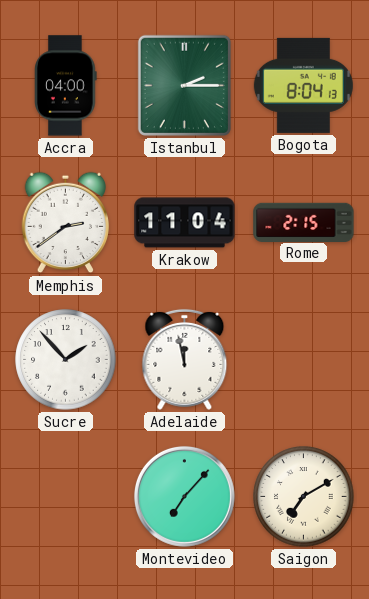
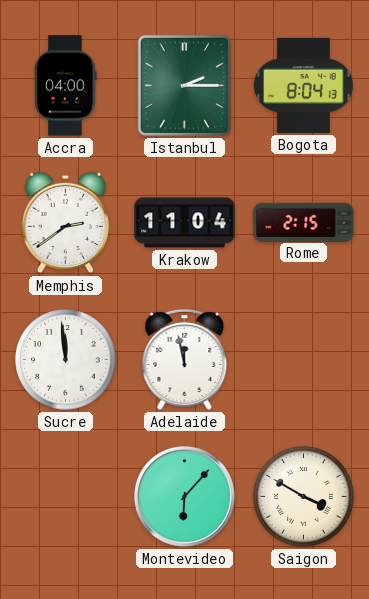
Sucre: 1:53 -> 11:59 (66, 360)
Montevideo: 7:07 -> 6:07 (184, 496)
Saigon: 7:10 -> 3:50 (304, 497)
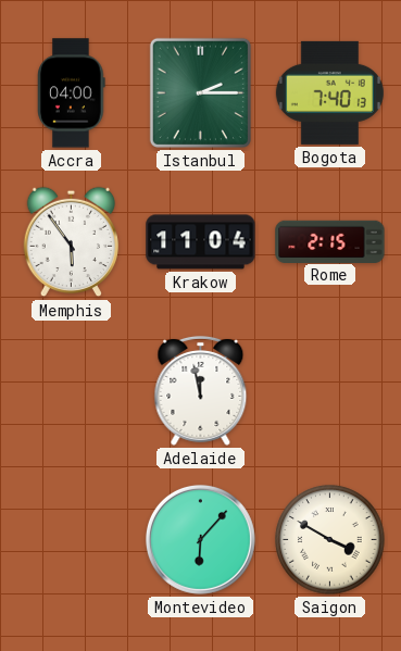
Bogota: 8:04 -> 7:40 (329, 92)
Memphis: 2:39 -> 5:54 (71, 242)
Sucre: 11:59 -> none (66, 360)
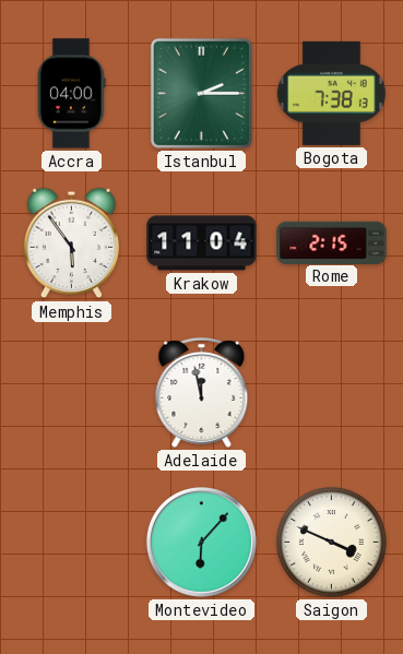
Bogota: 7:40 -> 7:38 (331, 93)
Saigon: 3:50 -> 3:49 (332, 543)
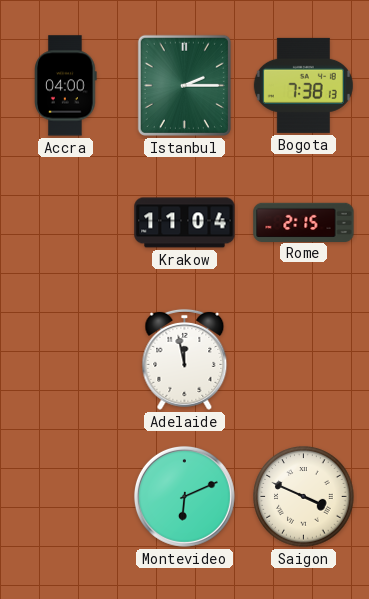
Memphis: 5:54 -> none (71, 243)
Montevideo: 6:07 -> 6:11 (184, 496)
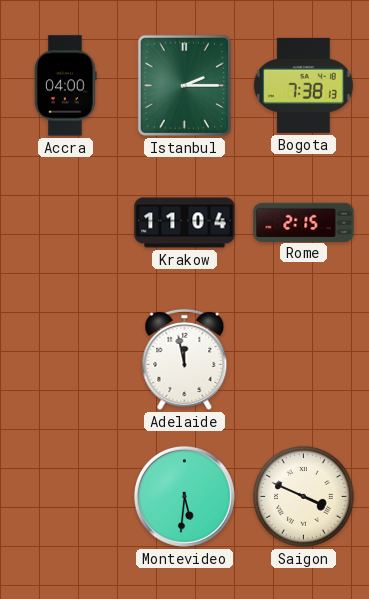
Montevideo: 6:11 -> 5:31 (184, 496)
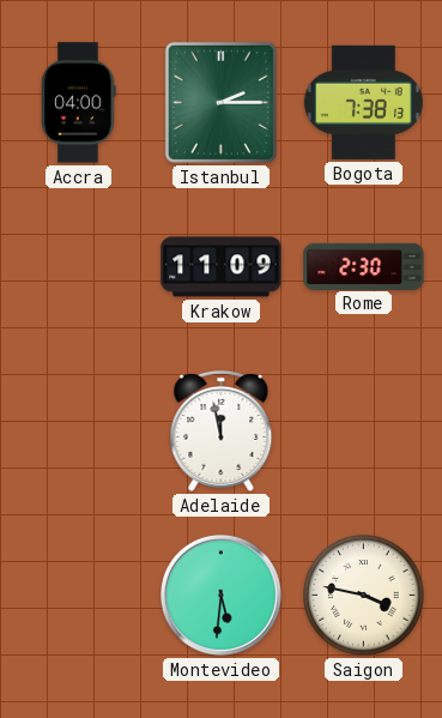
Krakow: 11:04 -> 11:09 (222, 267)
Rome: 2:15 -> 2:30 (364, 266)
Saigon: 3:49 -> 3:47 (364, 596)
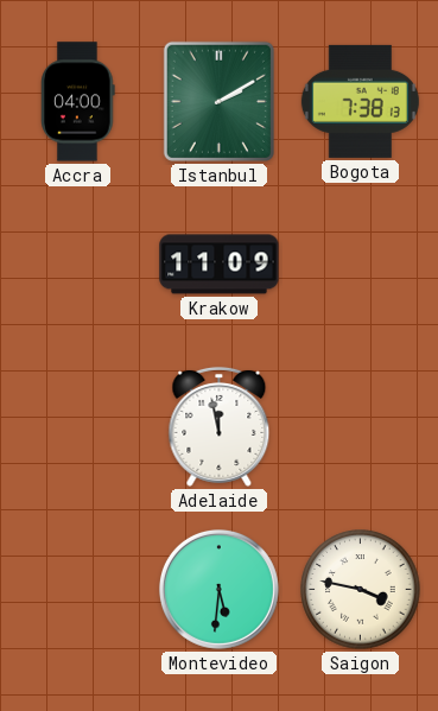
Istanbul: 2:15 -> 2:10 (218, 101)
Rome: 2:30 -> none (364, 266)
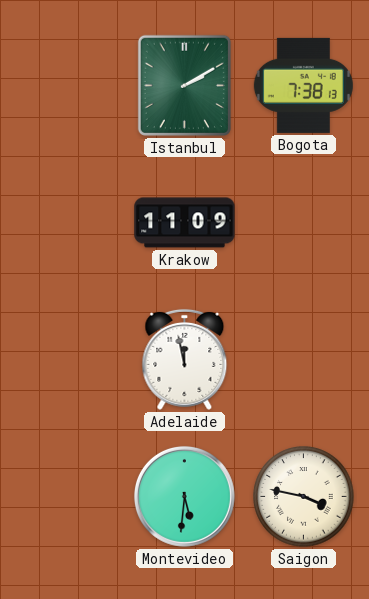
Accra: 04:00 -> none (78, 102)
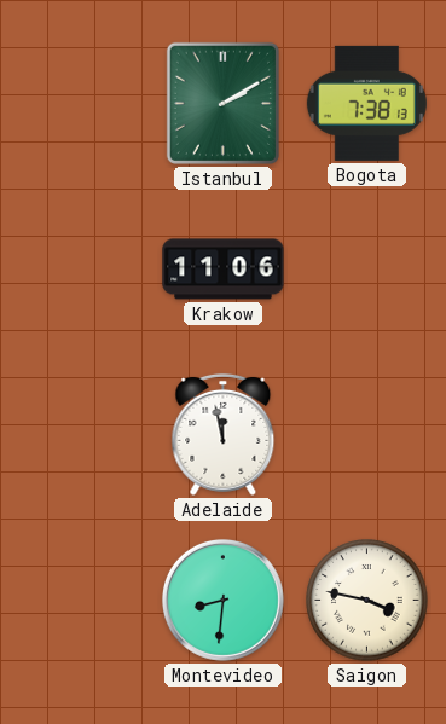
Krakow: 11:09 -> 11:06 (224, 270)
Montevideo: 5:31 -> 8:31 (222, 600)
